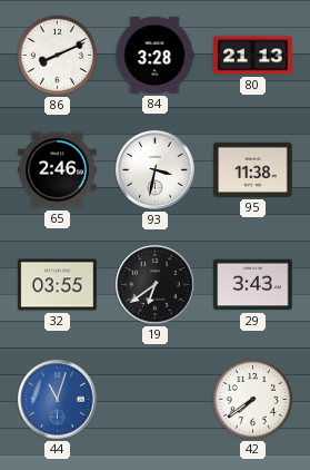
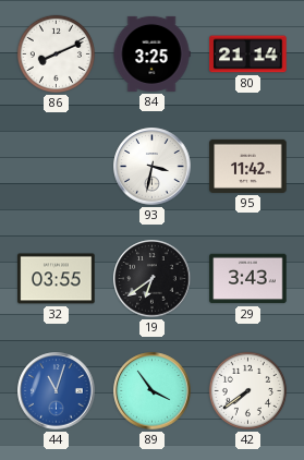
84: 3:28 -> 3:25 (151, 53)
80: 21:13 -> 21:14 (248, 55)
65: 2:46 -> none (58, 170)
95: 11:38 -> 11:42 (248, 166)
89: none -> 3:54 (153, 391)
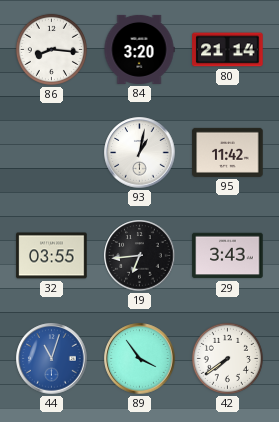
86: 8:11 -> 8:16 (51, 49)
84: 3:25 -> 3:20 (139, 49)
93: 3:32 -> 1:02 (140, 153)
19: 6:39 -> 6:44 (140, 256)
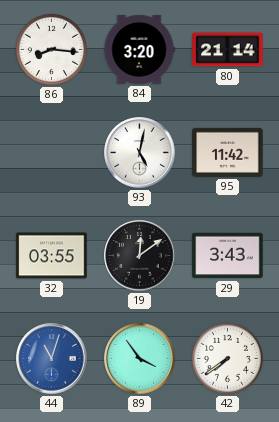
93: 1:02 -> 5:02 (140, 153)
19: 6:44 -> 12:09 (140, 256)
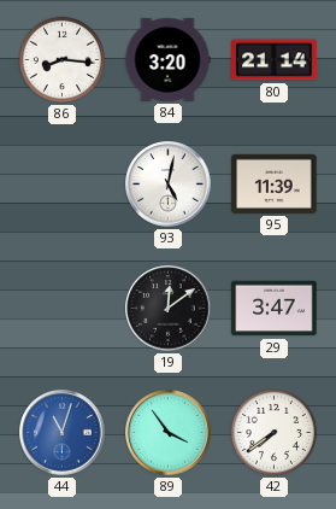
95: 11:42 -> 11:39 (275, 183)
32: 03:55 -> none (52, 256)
29: 3:43 -> 3:47 (275, 309)
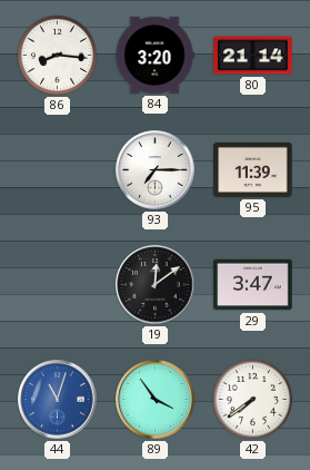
93: 5:02 -> 7:15 (156, 170)
